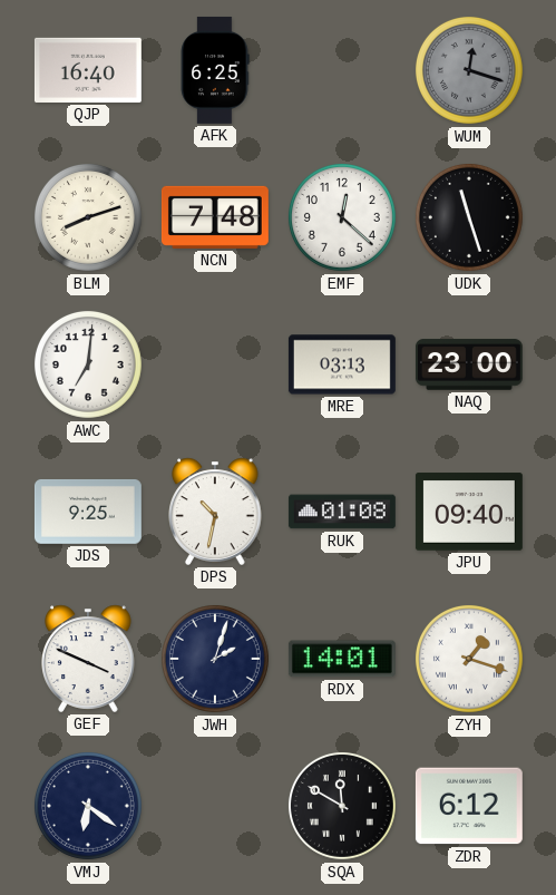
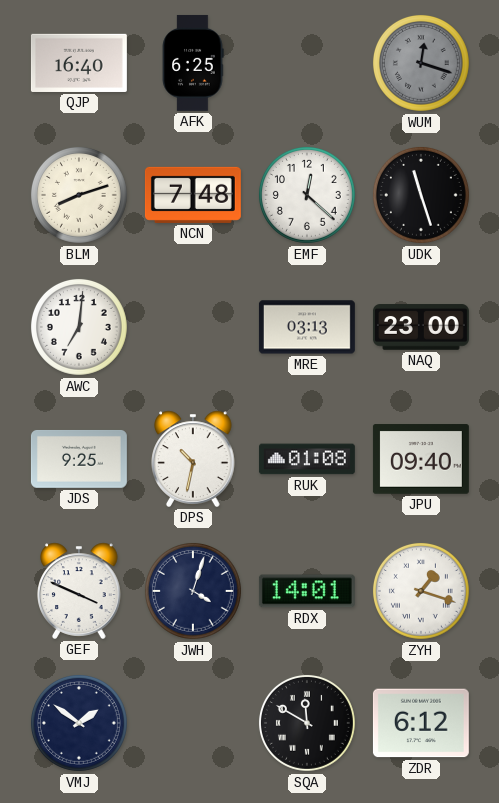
JWH: 2:03 -> 4:03 (193, 591)
VMJ: 6:21 -> 1:51 (79, 723)
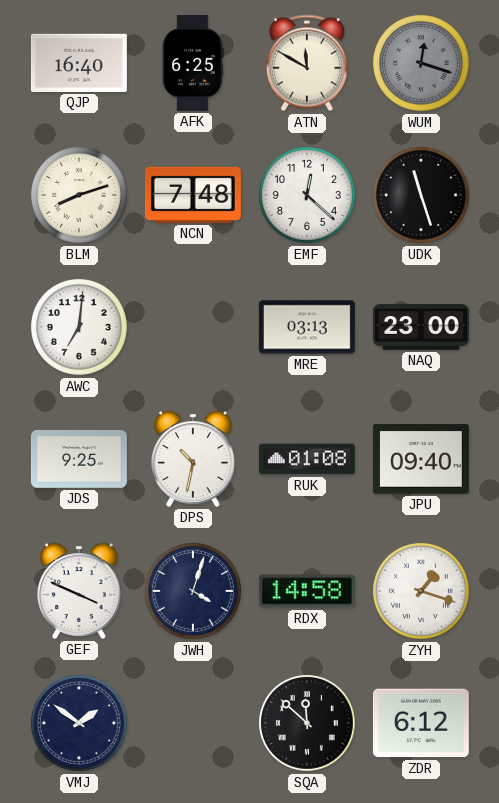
ATN: none -> 11:50 (307, 63)
RDX: 14:01 -> 14:58 (307, 591)
SQA: 11:50 -> 11:52 (307, 723)
